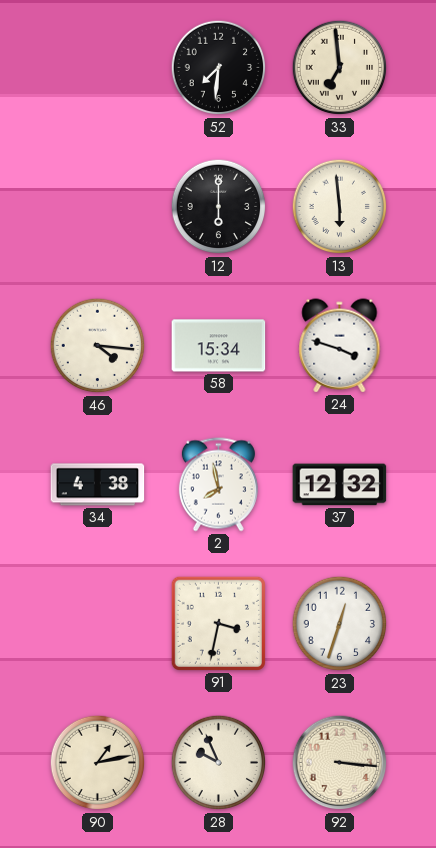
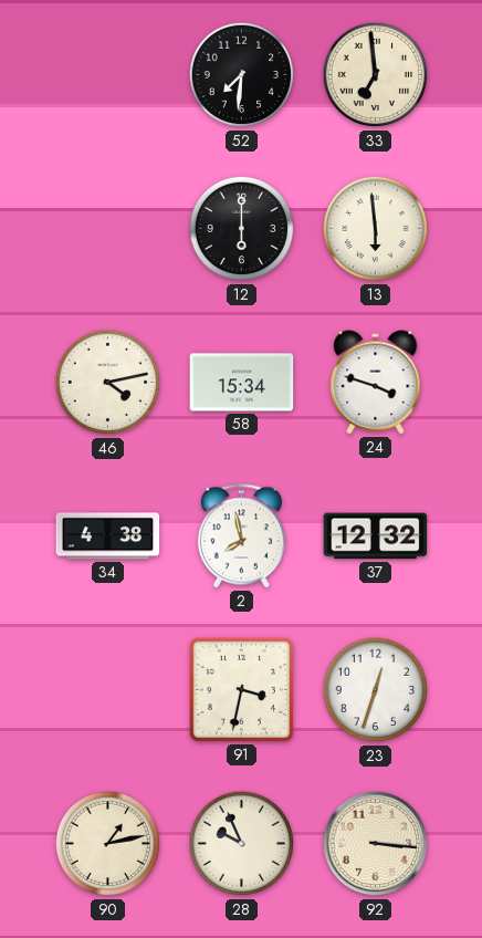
46: 4:16 -> 4:13 (108, 383)
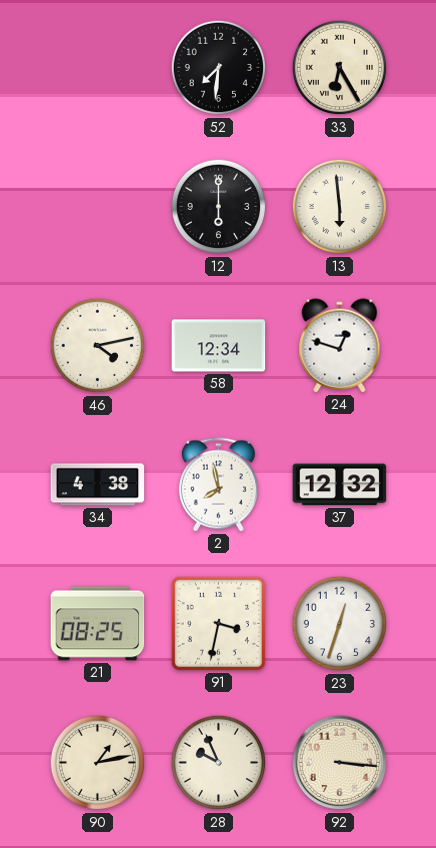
33: 6:59 -> 6:25 (340, 68)
58: 15:34 -> 12:34 (219, 346)
24: 3:48 -> 12:48 (340, 346)
21: none -> 08:25 (98, 624)
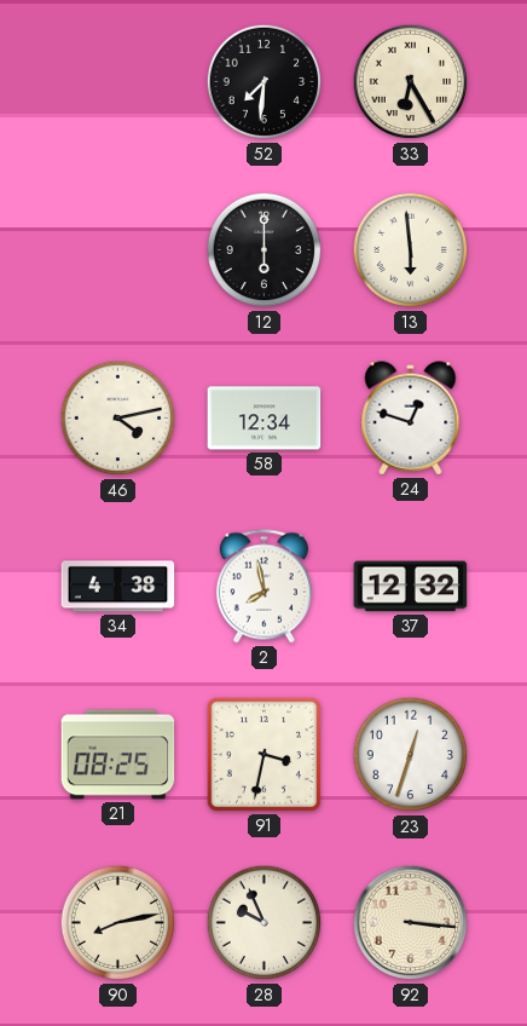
90: 1:13 -> 8:13 (118, 923)
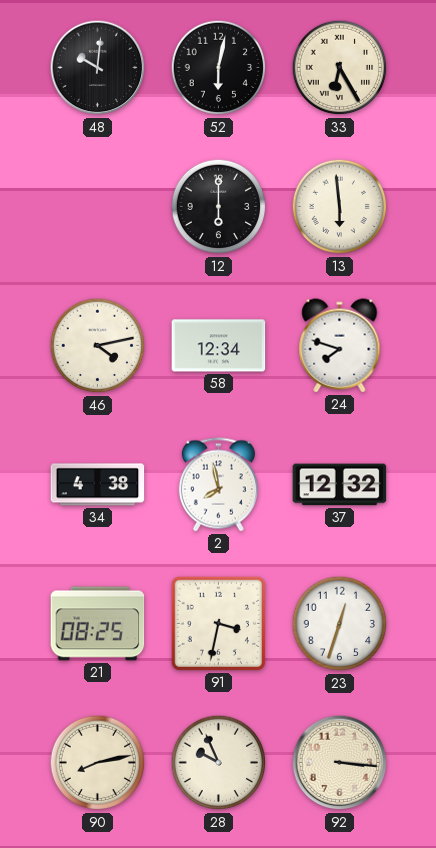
48: none -> 10:01 (98, 68)
52: 7:31 -> 6:02 (219, 68)
24: 12:48 -> 7:48 (340, 346)
